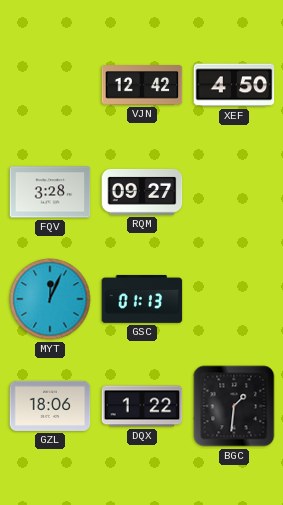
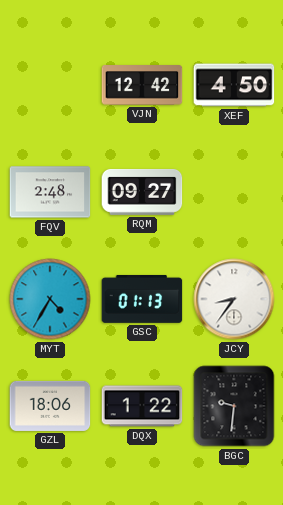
FQV: 3:28 -> 2:48 (50, 192)
MYT: 12:04 -> 4:35 (50, 299)
JCY: none -> 8:36 (234, 299)
BGC: 1:31 -> 9:31 (234, 406)
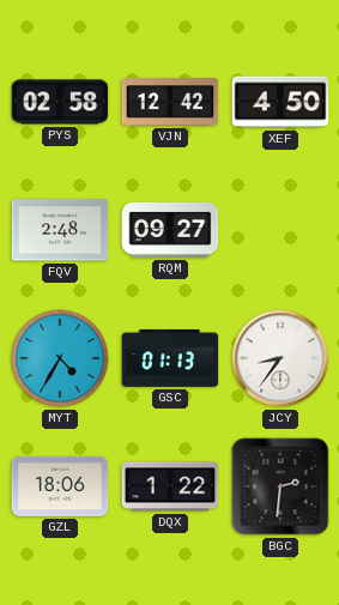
PYS: none -> 02:58 (60, 102)
BGC: 9:31 -> 2:31 (280, 486)
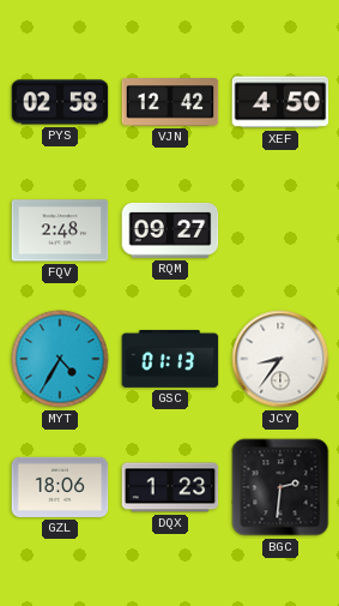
DQX: 1:22 -> 1:23 (170, 487)
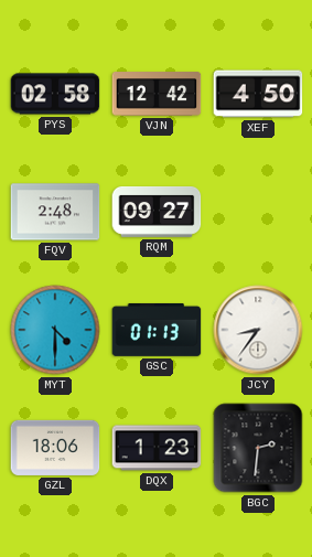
MYT: 4:35 -> 4:30 (55, 330)
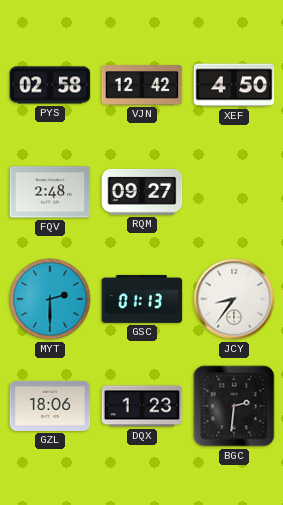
MYT: 4:30 -> 2:30 (50, 299)
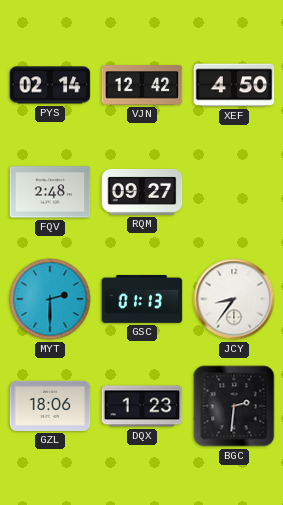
PYS: 02:58 -> 02:14 (50, 85)
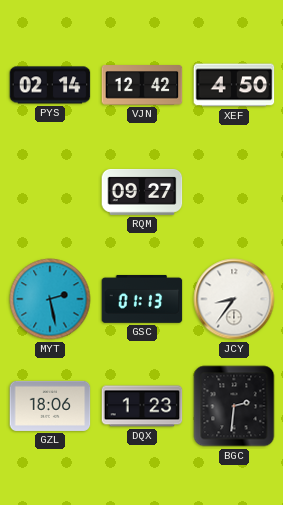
FQV: 2:48 -> none (50, 192)
MYT: 2:30 -> 2:28 (50, 299)
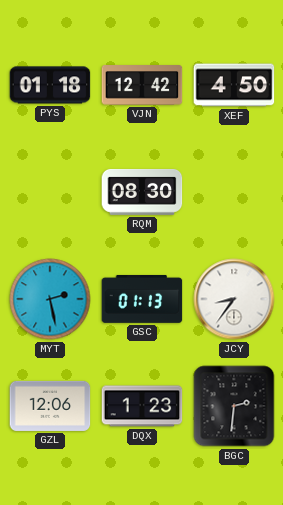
PYS: 02:14 -> 01:18 (50, 85)
RQM: 09:27 -> 08:30 (142, 192)
GZL: 18:06 -> 12:06 (50, 406)
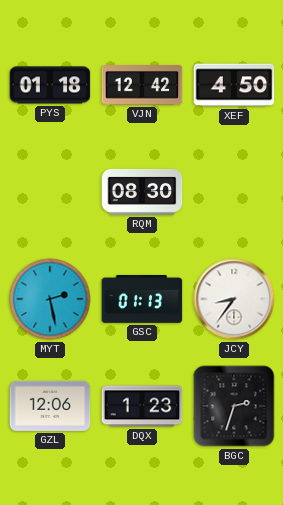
BGC: 2:31 -> 2:33 (234, 406)
